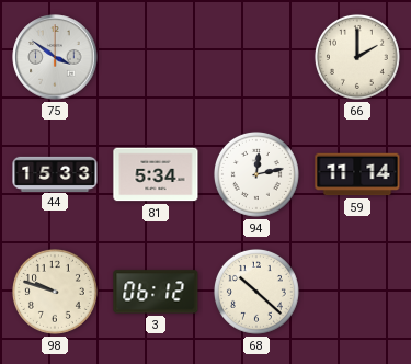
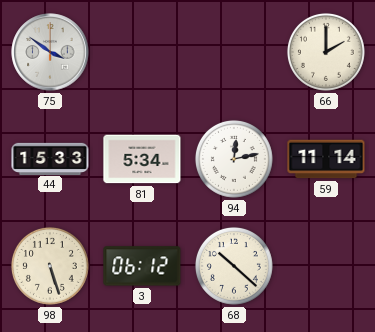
98: 9:48 -> 5:27 (50, 266)
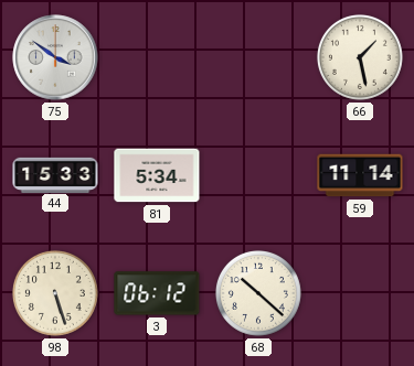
66: 2:00 -> 1:28 (360, 57)
94: 12:13 -> none (234, 159)
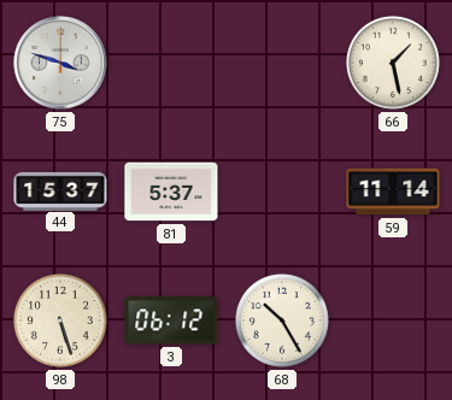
75: 3:51 -> 3:48 (60, 63)
44: 15:33 -> 15:37 (60, 190)
81: 5:34 -> 5:37 (171, 192)
68: 10:22 -> 10:25 (282, 320)
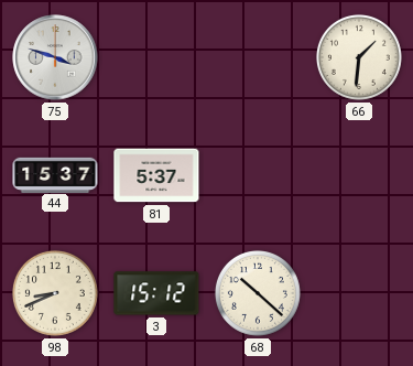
66: 1:28 -> 1:31 (359, 57)
59: 11:14 -> none (393, 192)
98: 5:27 -> 8:41 (55, 293)
3: 06:12 -> 15:12 (156, 293)
68: 10:25 -> 10:22 (258, 293)
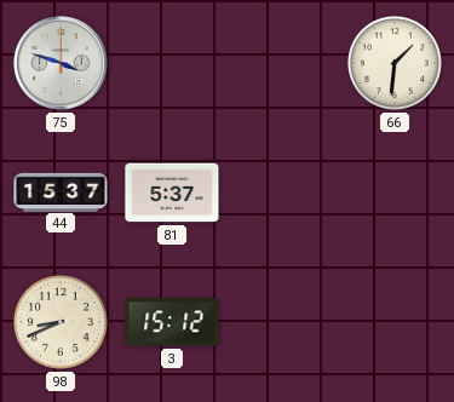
68: 10:22 -> none (258, 293)
